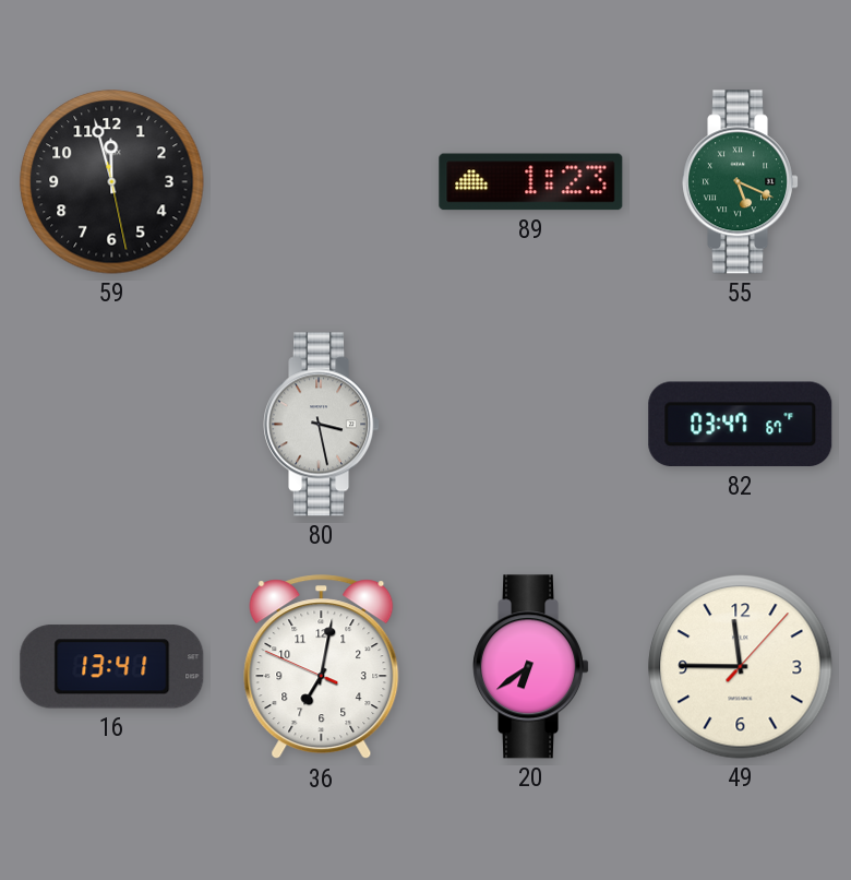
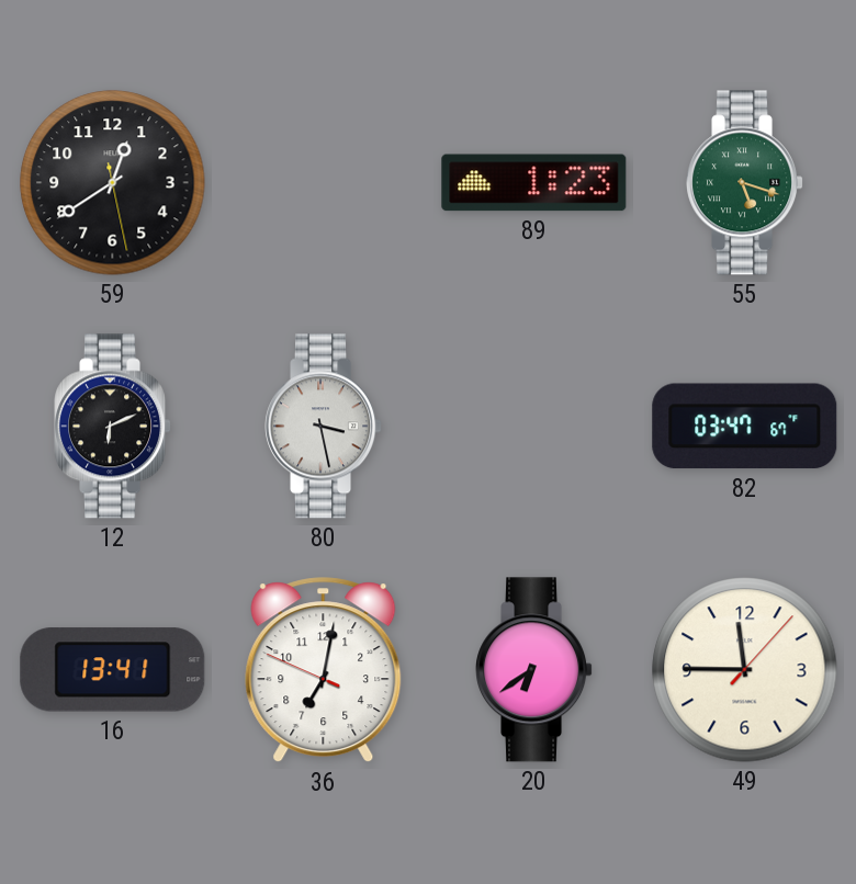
59: 11:57 -> 12:39 (113, 183)
55: 5:19 -> 5:18 (745, 183)
12: none -> 6:11 (113, 427)
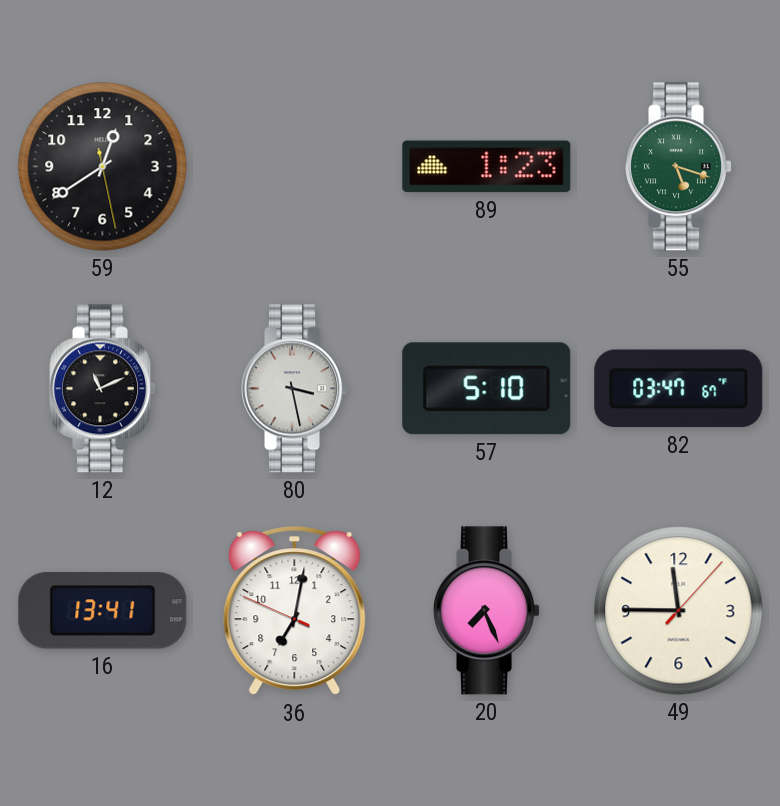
12: 6:11 -> 11:11 (103, 389)
57: none -> 5:10 (487, 389)
20: 6:39 -> 7:26 (487, 611)
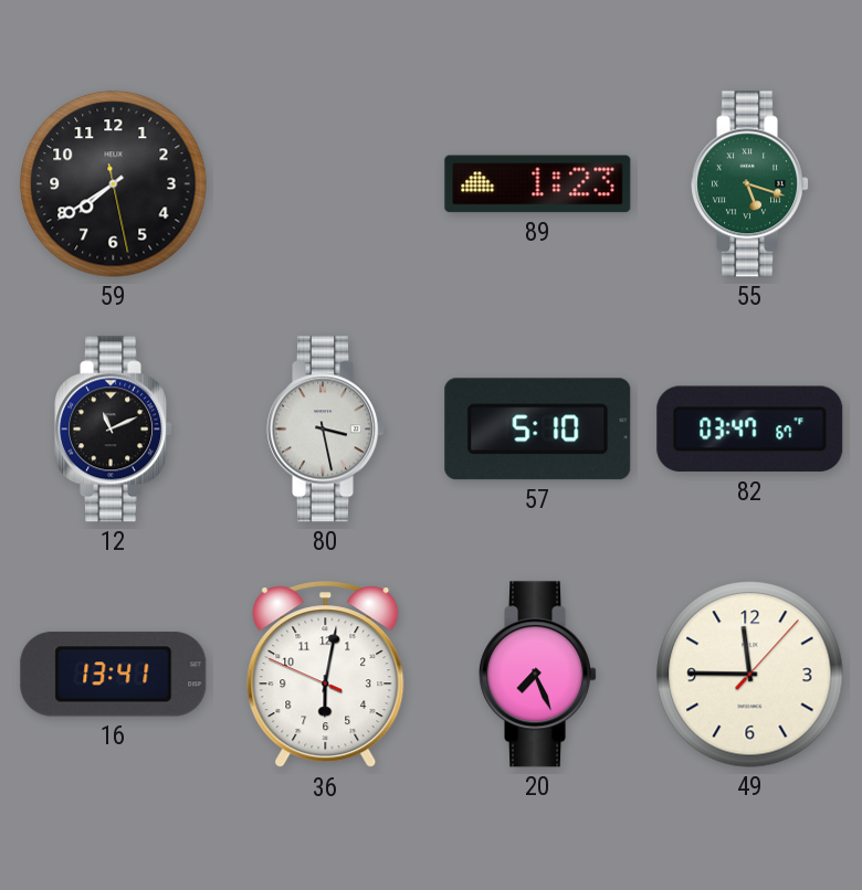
59: 12:39 -> 7:39 (114, 184)
36: 7:01 -> 6:01 (326, 675)
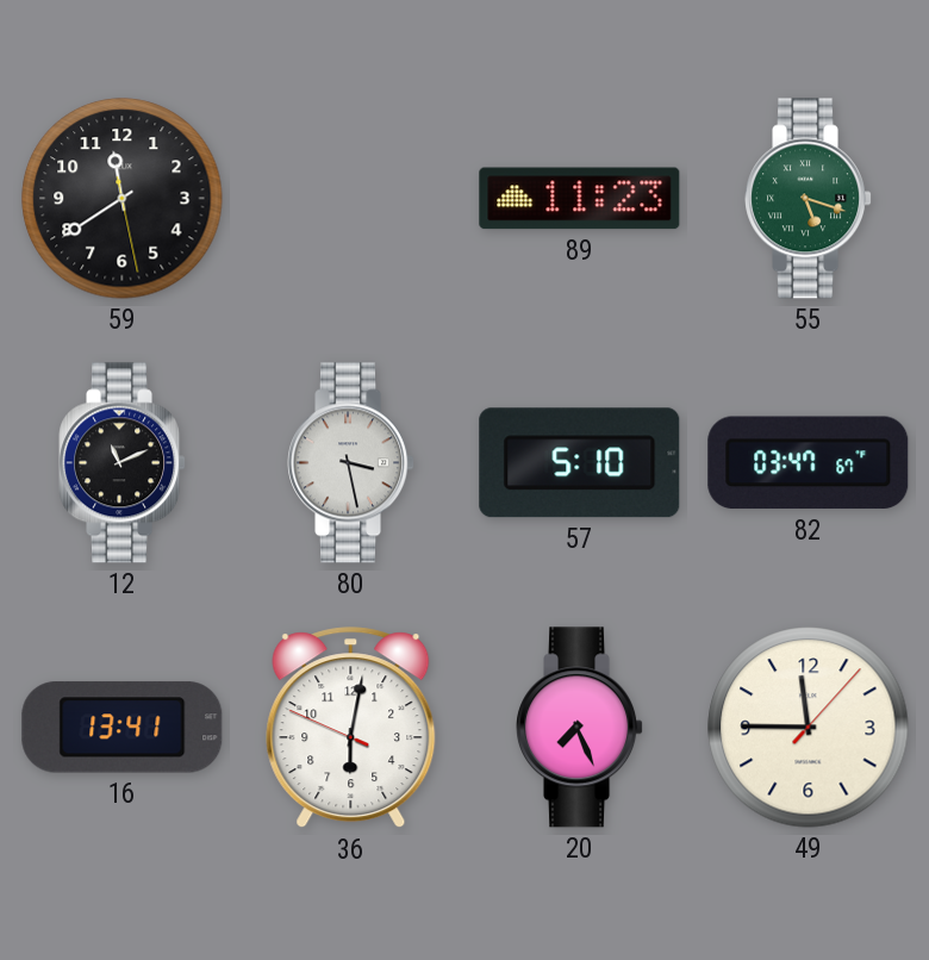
59: 7:39 -> 11:39 (123, 199)
89: 1:23 -> 11:23 (580, 199)
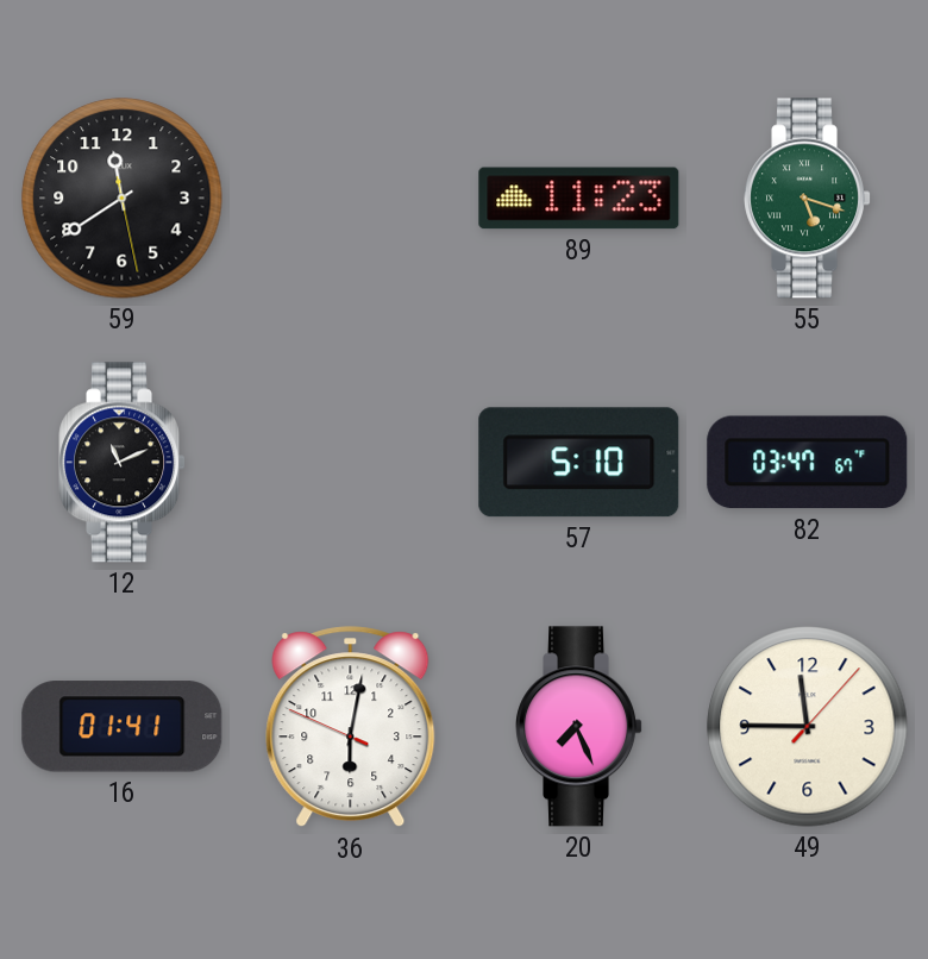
80: 3:28 -> none (351, 463)
16: 13:41 -> 01:41 (123, 727)
